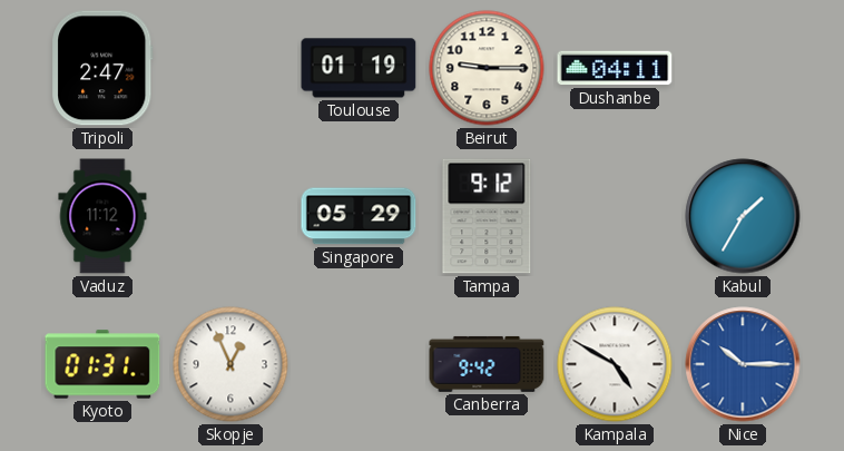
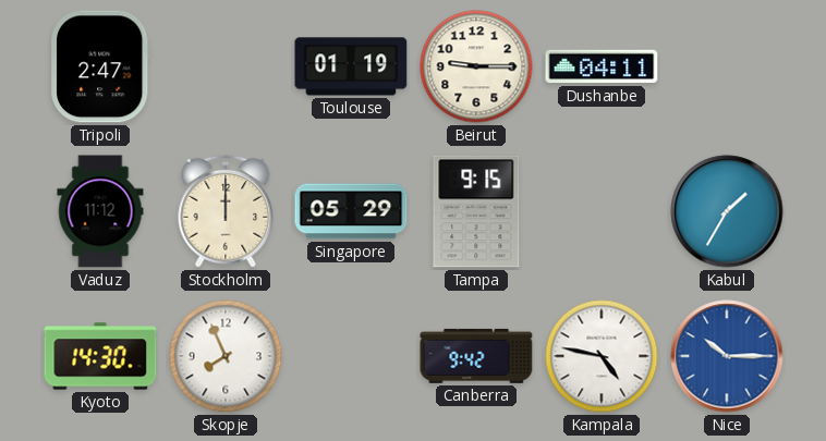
Stockholm: none -> 12:00 (226, 211)
Tampa: 9:12 -> 9:15 (476, 211)
Kyoto: 01:31 -> 14:30 (100, 356)
Skopje: 12:56 -> 7:56 (226, 356)
Kampala: 4:50 -> 4:47 (602, 356)
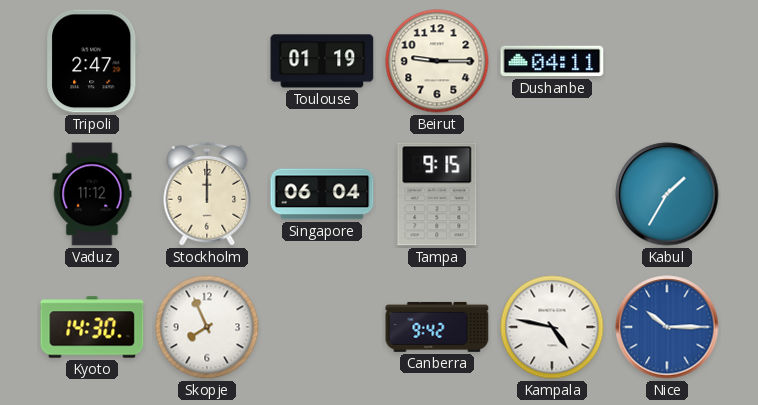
Singapore: 05:29 -> 06:04 (322, 194)
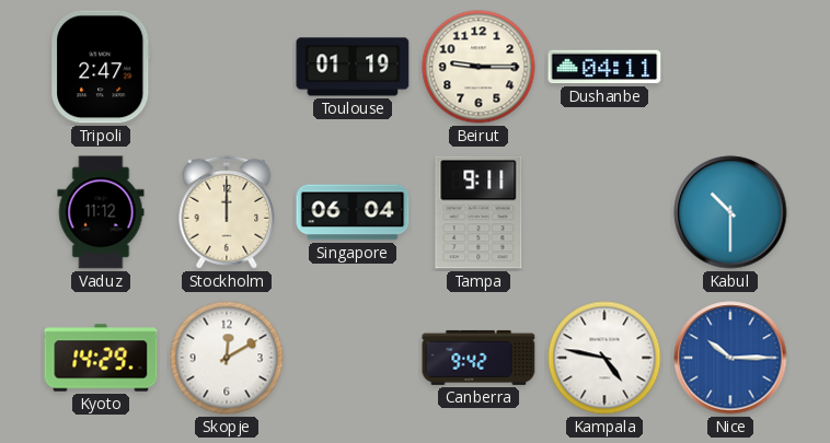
Tampa: 9:15 -> 9:11 (479, 212)
Kabul: 1:35 -> 10:30 (730, 212)
Kyoto: 14:30 -> 14:29 (101, 358)
Skopje: 7:56 -> 12:10 (227, 358)
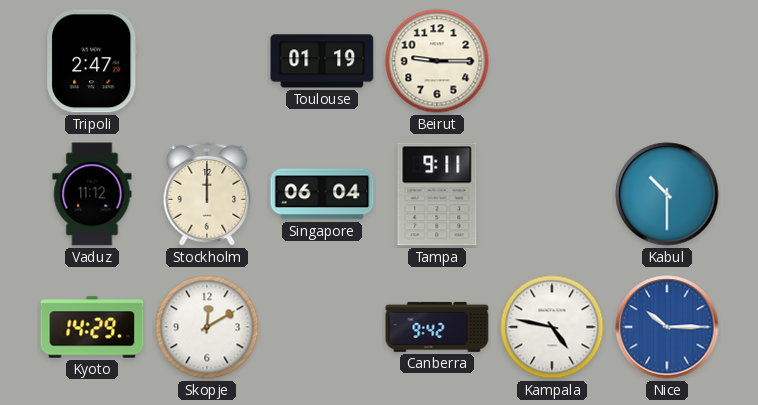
Dushanbe: 04:11 -> none (604, 67)
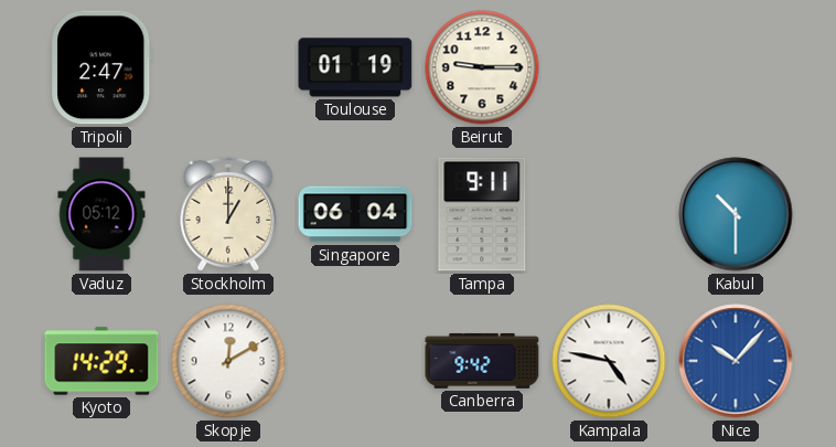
Vaduz: 11:12 -> 05:12 (101, 214)
Stockholm: 12:00 -> 1:00 (228, 214)
Nice: 10:15 -> 10:07 (736, 361)
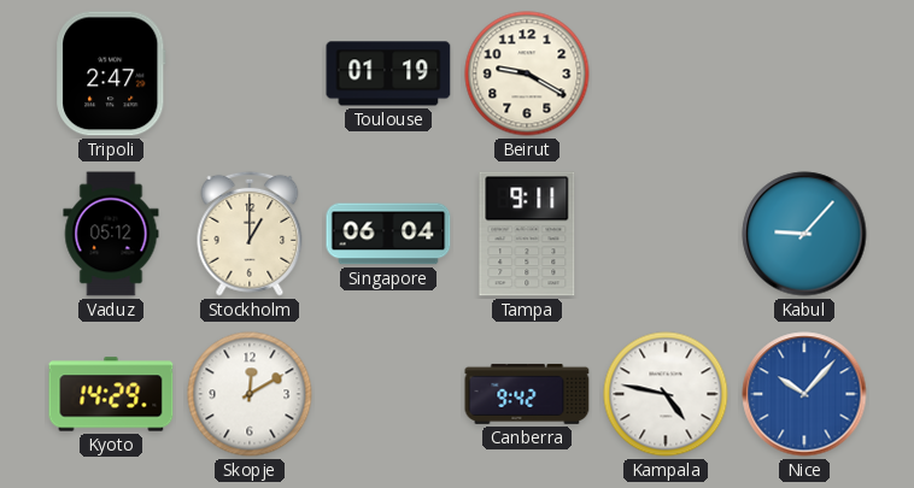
Beirut: 9:15 -> 9:20 (527, 74)
Kabul: 10:30 -> 9:07 (804, 234)
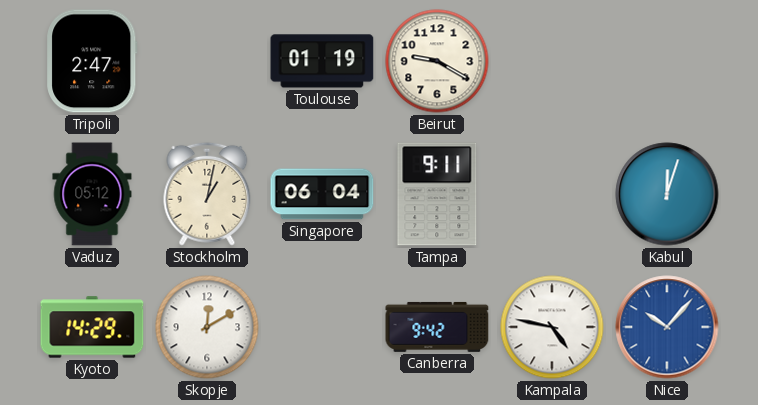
Stockholm: 1:00 -> 1:02 (207, 194)
Kabul: 9:07 -> 12:03 (667, 194)
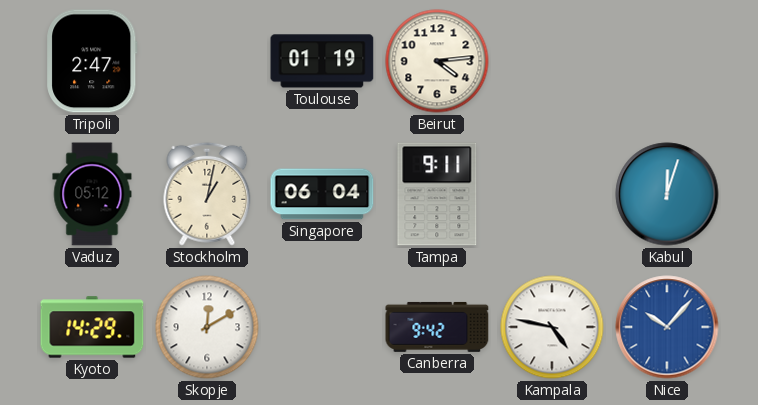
Beirut: 9:20 -> 4:14 (437, 61)
